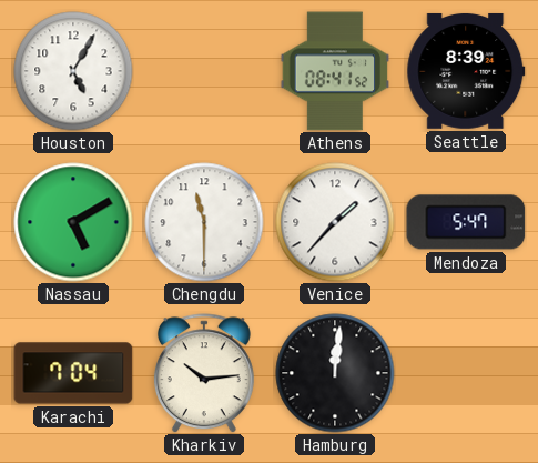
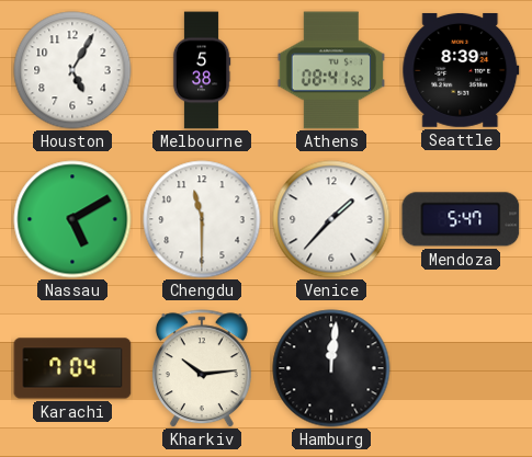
Melbourne: none -> 5:38 (202, 70)
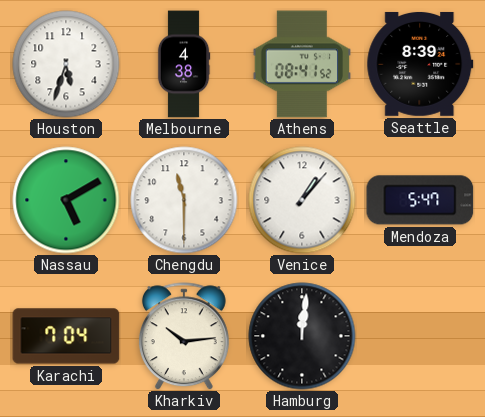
Houston: 5:05 -> 5:33 (66, 64)
Melbourne: 5:38 -> 4:38 (184, 64)
Venice: 1:37 -> 1:07 (302, 200)
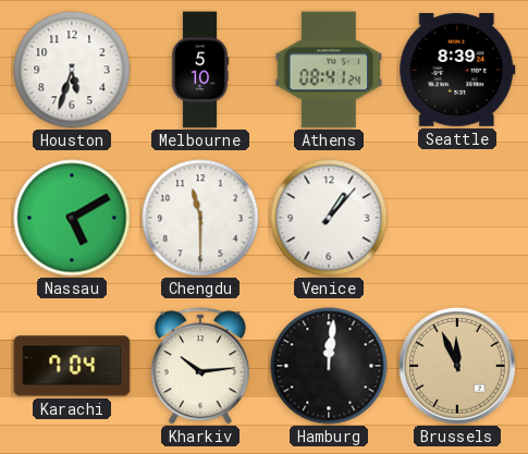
Melbourne: 4:38 -> 5:10 (200, 70)
Athens: 08:41:52 -> 08:41:24 (328, 70)
Mendoza: 5:47 -> none (420, 200)
Brussels: none -> 11:56 (457, 366)
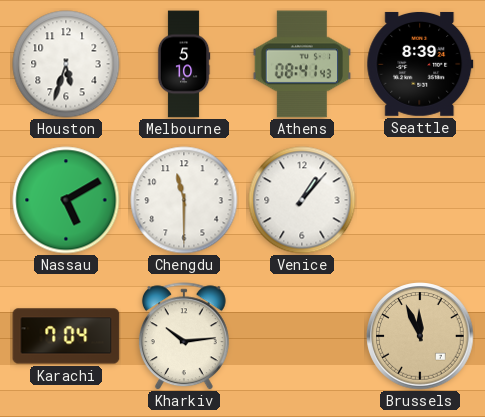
Athens: 08:41:24 -> 08:41:43 (301, 64)
Hamburg: 12:01 -> none (329, 366)
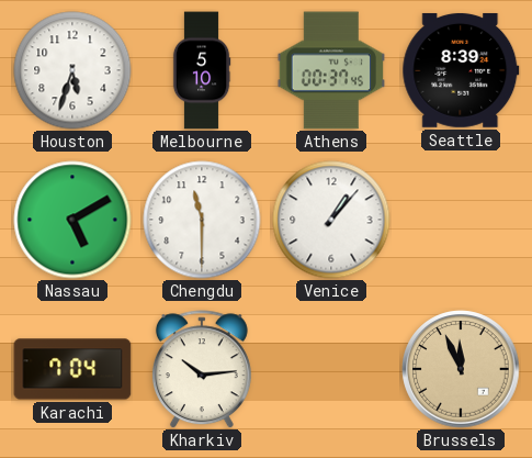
Athens: 08:41 -> 00:37 (330, 70)
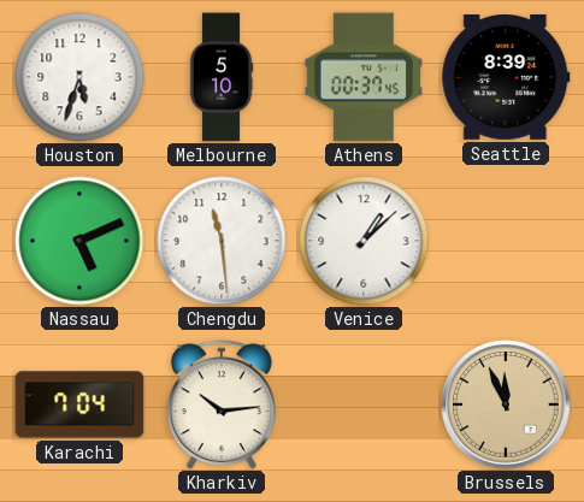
Nassau: 5:10 -> 5:11 (79, 241)
Chengdu: 11:30 -> 11:29 (222, 241)
Venice: 1:07 -> 1:08 (364, 241)
